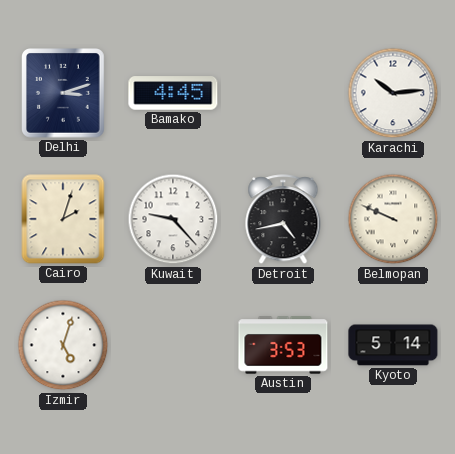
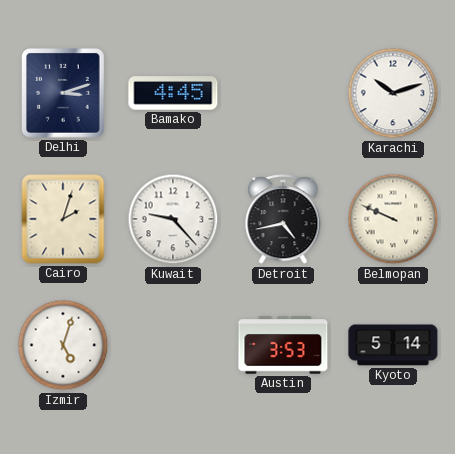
Karachi: 10:14 -> 10:12 (393, 93)
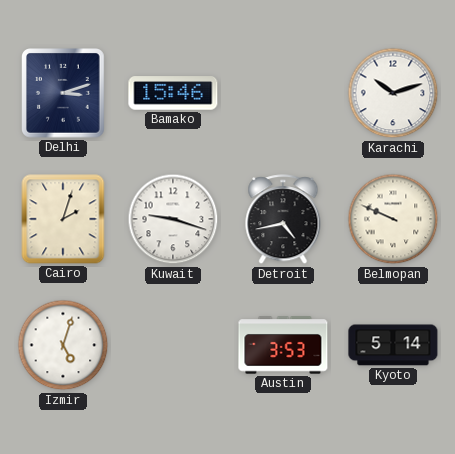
Bamako: 4:45 -> 15:46 (173, 93)
Kuwait: 9:23 -> 9:18 (173, 219)
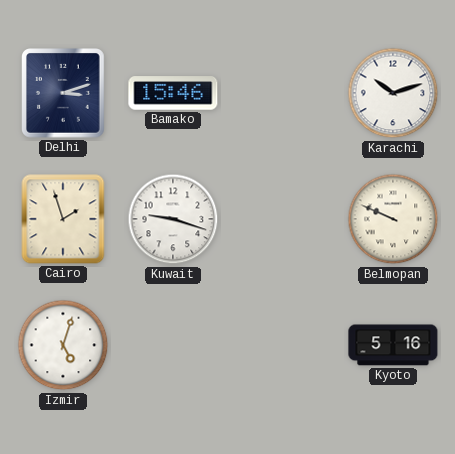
Cairo: 2:03 -> 1:57 (63, 219)
Detroit: 4:43 -> none (283, 220)
Austin: 3:53 -> none (283, 345)
Kyoto: 5:14 -> 5:16 (393, 345)
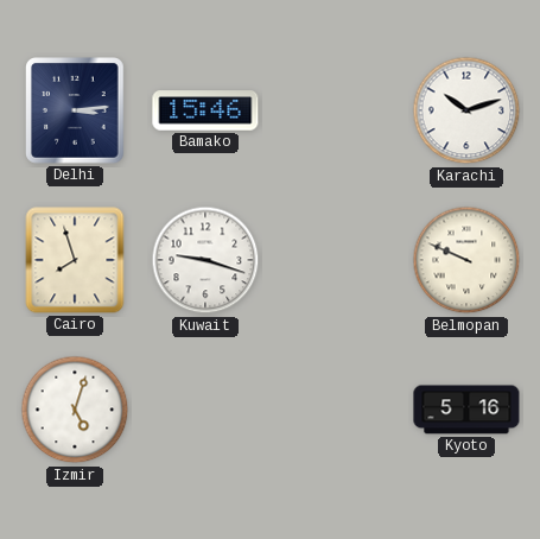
Delhi: 3:12 -> 3:14 (76, 112)
Cairo: 1:57 -> 7:57 (75, 260)
